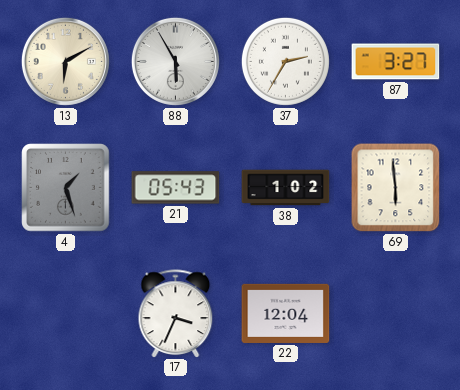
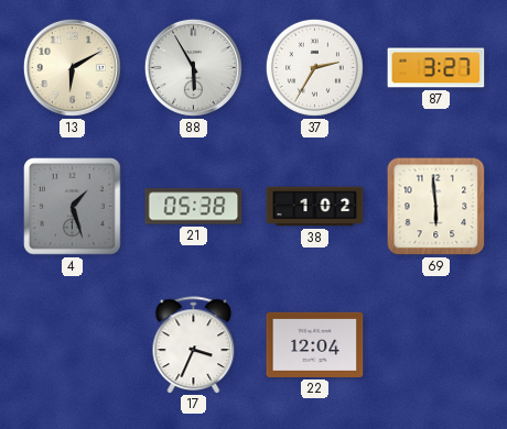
21: 05:43 -> 05:38 (194, 207)
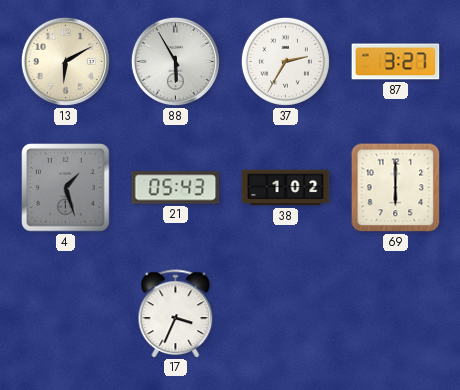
21: 05:38 -> 05:43 (176, 188)
69: 5:59 -> 6:00 (396, 188)
22: 12:04 -> none (315, 344)
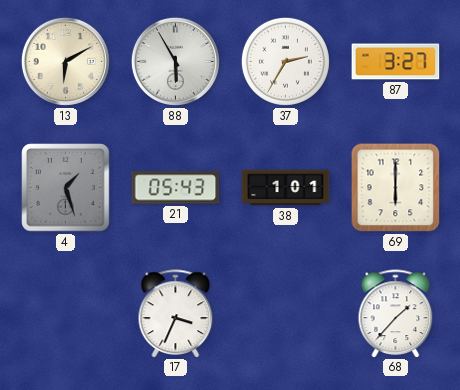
38: 1:02 -> 1:01 (286, 188)
68: none -> 1:37 (396, 313)
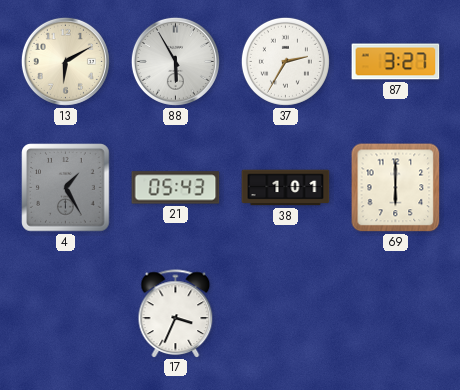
4: 1:27 -> 1:25 (66, 188)
68: 1:37 -> none (396, 313)
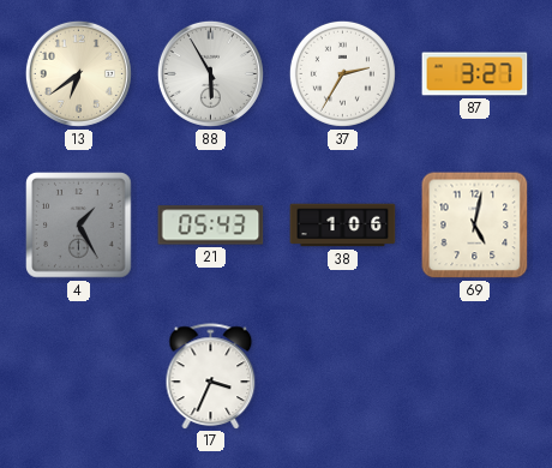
13: 6:10 -> 6:39 (78, 73)
38: 1:01 -> 1:06 (343, 226)
69: 6:00 -> 5:02 (475, 226)
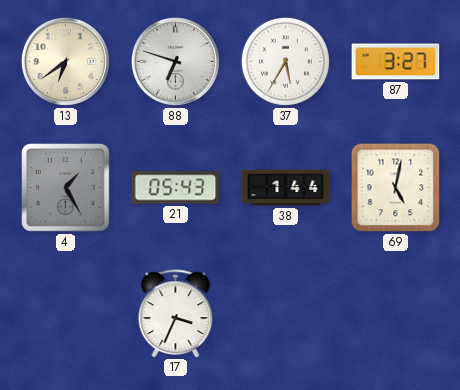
88: 5:55 -> 6:48 (175, 61)
37: 2:35 -> 5:35 (285, 61)
38: 1:06 -> 1:44 (286, 188)
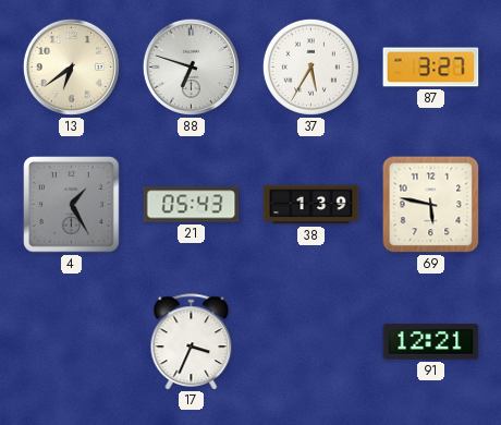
38: 1:44 -> 1:39 (311, 205)
69: 5:02 -> 5:47 (431, 205)
91: none -> 12:21 (431, 342)
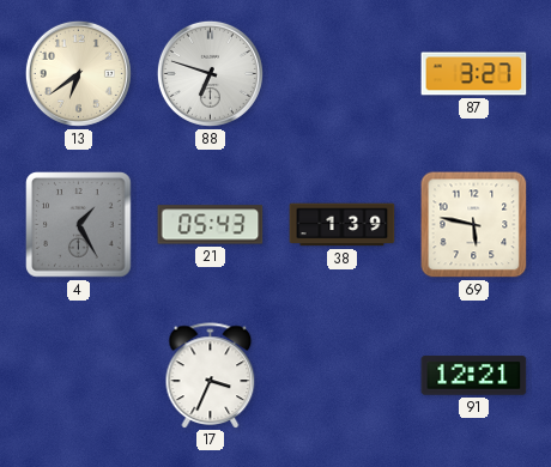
37: 5:35 -> none (310, 66)
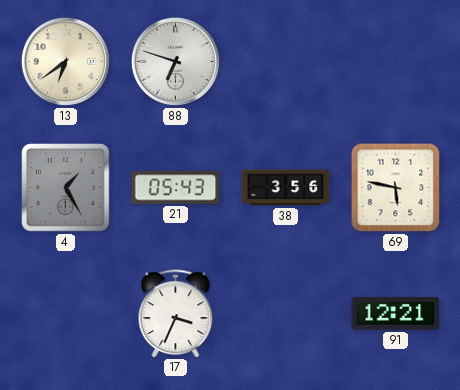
87: 3:27 -> none (474, 74)
38: 1:39 -> 3:56 (286, 188)
